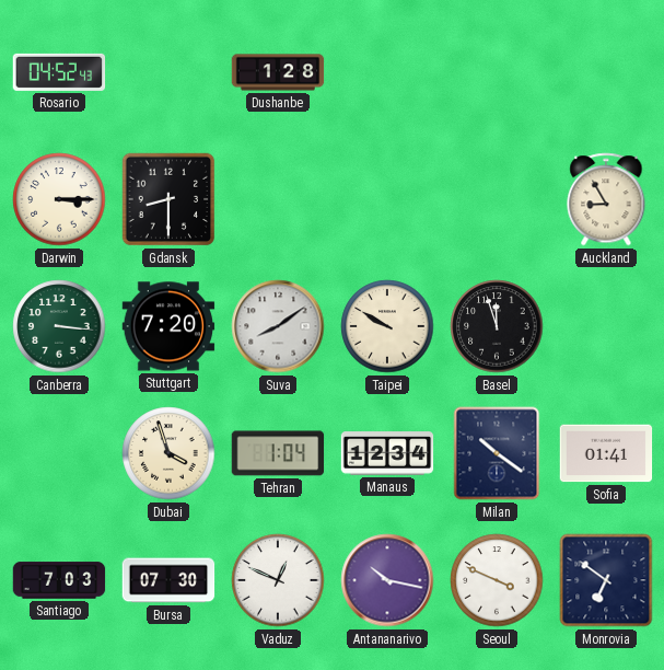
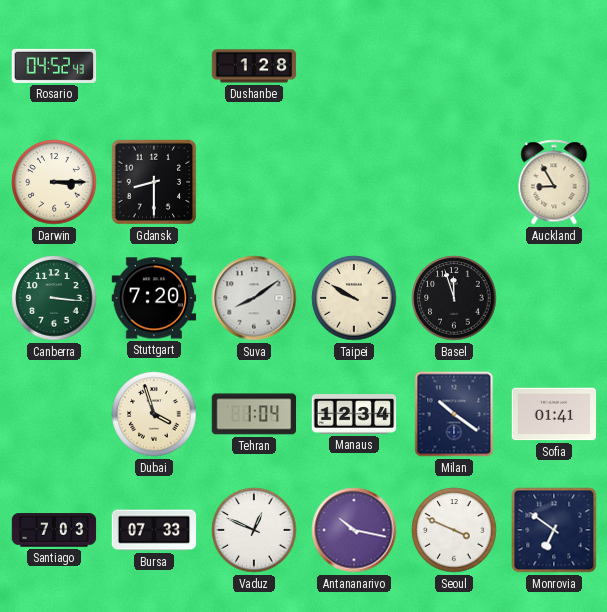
Bursa: 07:30 -> 07:33 (154, 530)
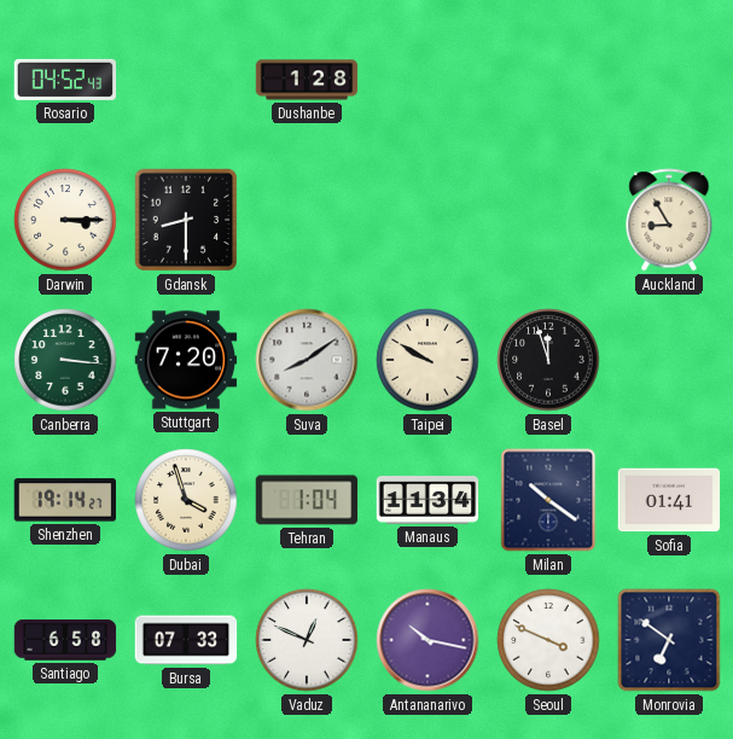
Shenzhen: none -> 19:14 (64, 500)
Manaus: 12:34 -> 11:34 (427, 500)
Santiago: 7:03 -> 6:58 (65, 640)
